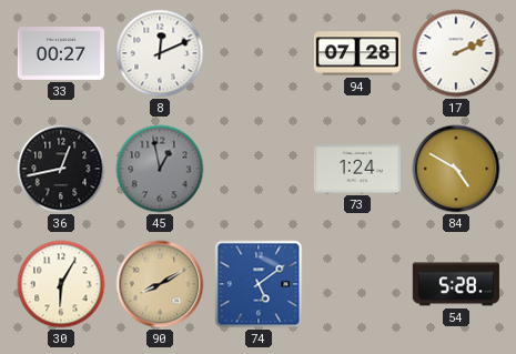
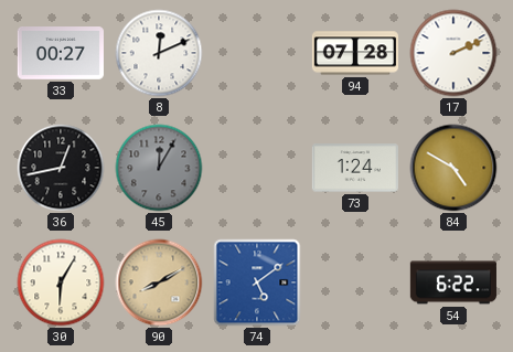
45: 12:58 -> 12:05 (159, 168)
54: 5:28 -> 6:22 (453, 282)
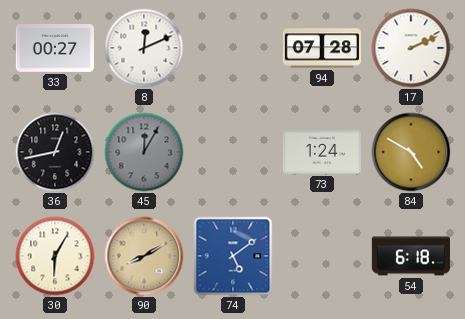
54: 6:22 -> 6:18 (411, 256)
